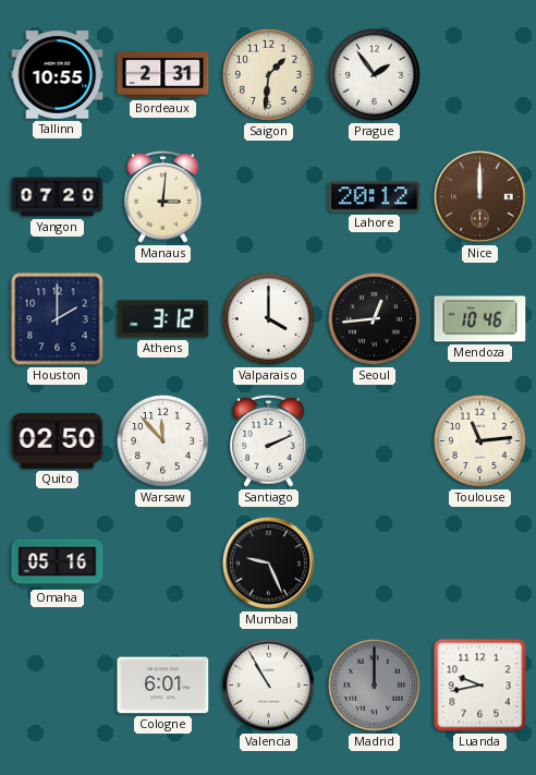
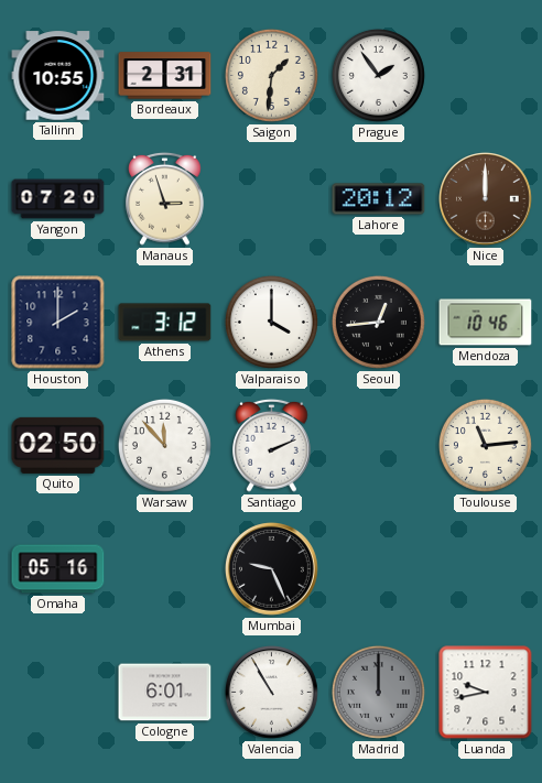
Manaus: 3:01 -> 2:57 (165, 198)
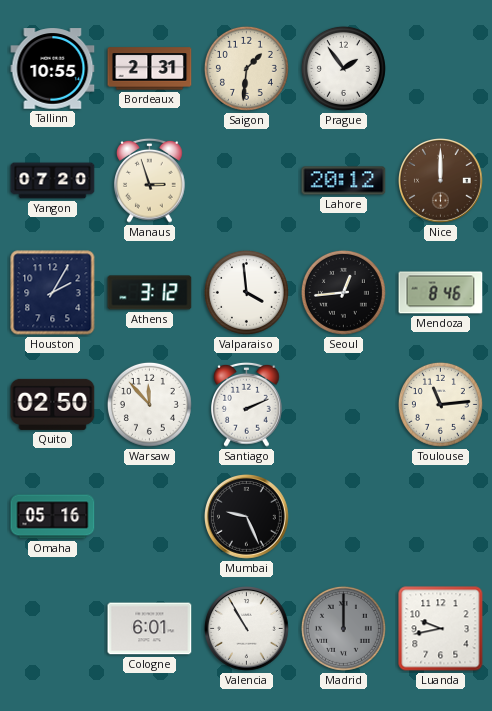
Houston: 2:00 -> 2:05 (53, 293)
Valparaiso: 4:00 -> 3:59 (246, 292)
Mendoza: 10:46 -> 8:46 (441, 293)
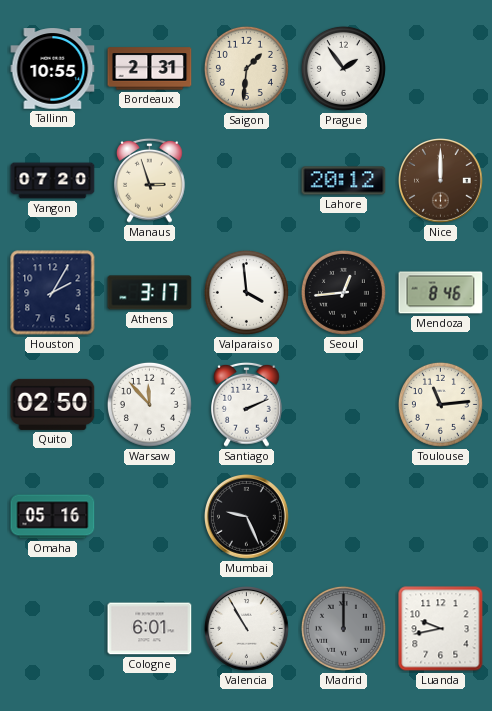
Athens: 3:12 -> 3:17 (150, 293)
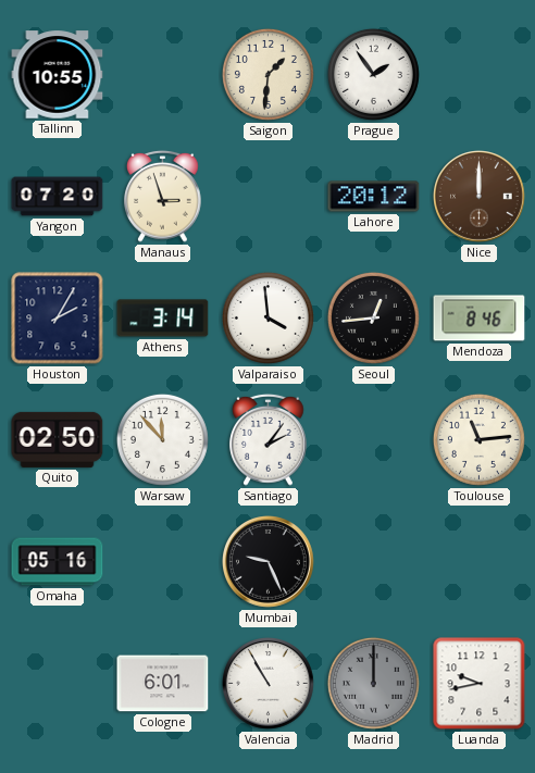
Bordeaux: 2:31 -> none (150, 69)
Athens: 3:17 -> 3:14 (163, 319)
Santiago: 2:11 -> 2:06 (269, 439)
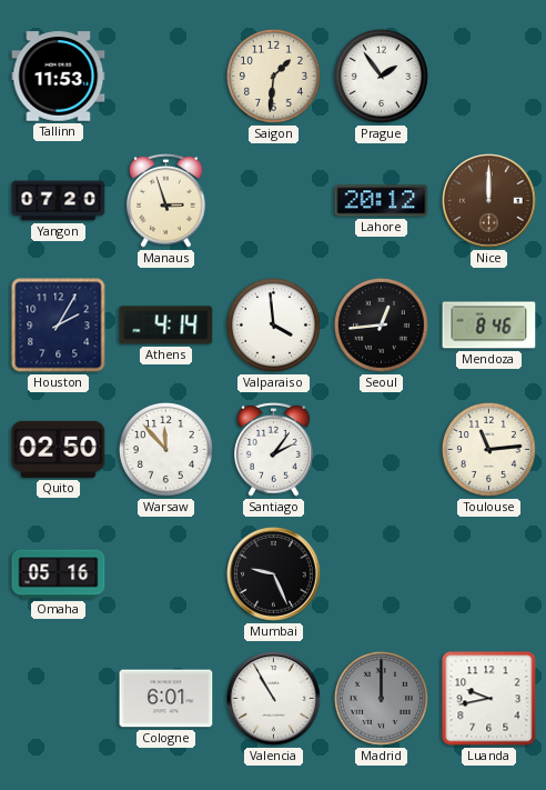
Tallinn: 10:55 -> 11:53 (59, 77)
Athens: 3:14 -> 4:14 (166, 326)
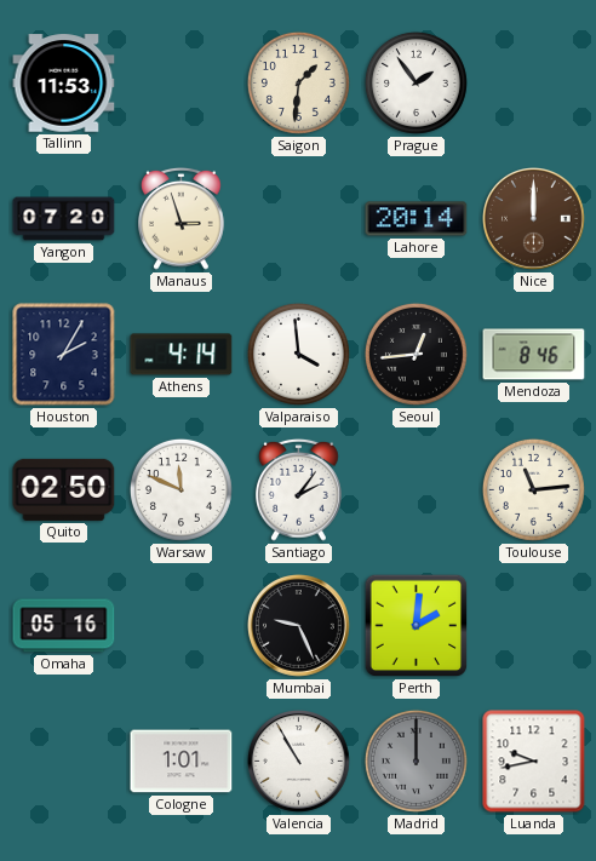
Lahore: 20:12 -> 20:14 (417, 219)
Warsaw: 11:53 -> 11:49 (180, 489)
Perth: none -> 2:01 (417, 626)
Cologne: 6:01 -> 1:01 (182, 762)
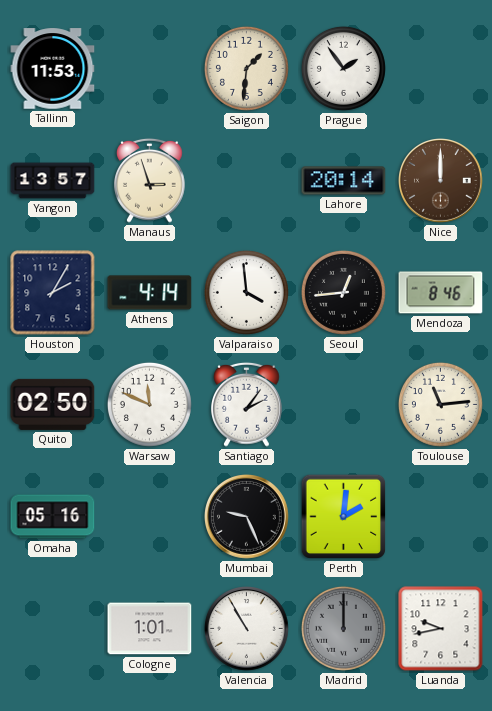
Yangon: 07:20 -> 13:57 (53, 181)
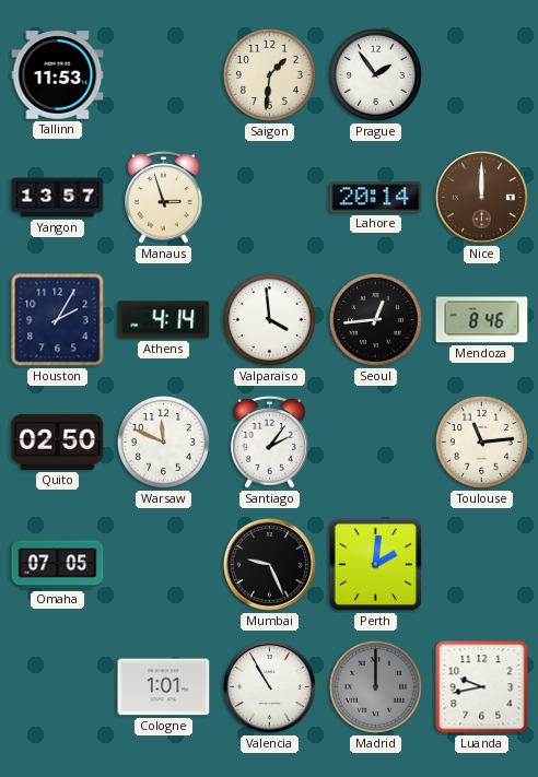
Omaha: 05:16 -> 07:05 (58, 565)
